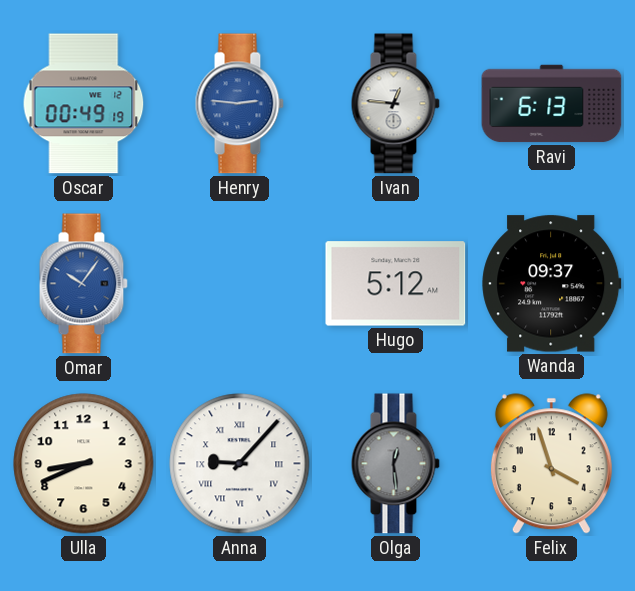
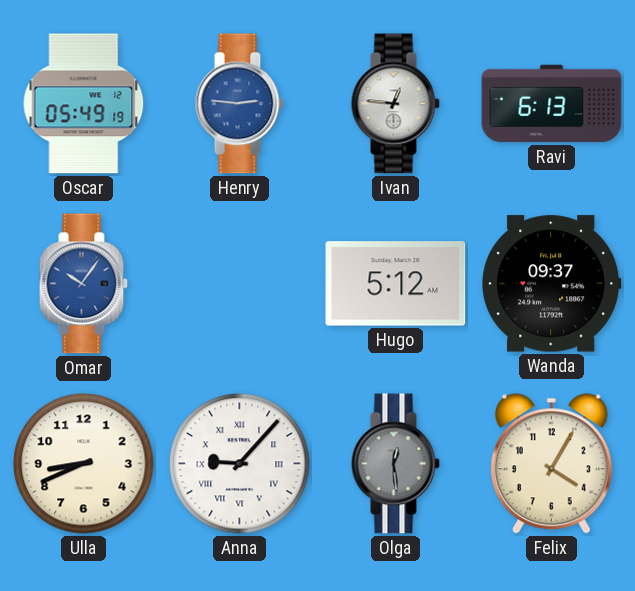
Oscar: 00:49 -> 05:49 (84, 104)
Felix: 3:57 -> 4:05 (551, 464)
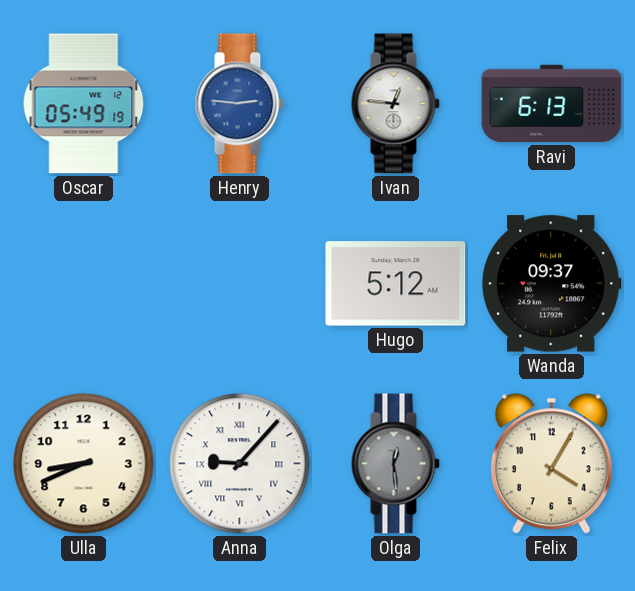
Omar: 10:06 -> none (83, 284)
